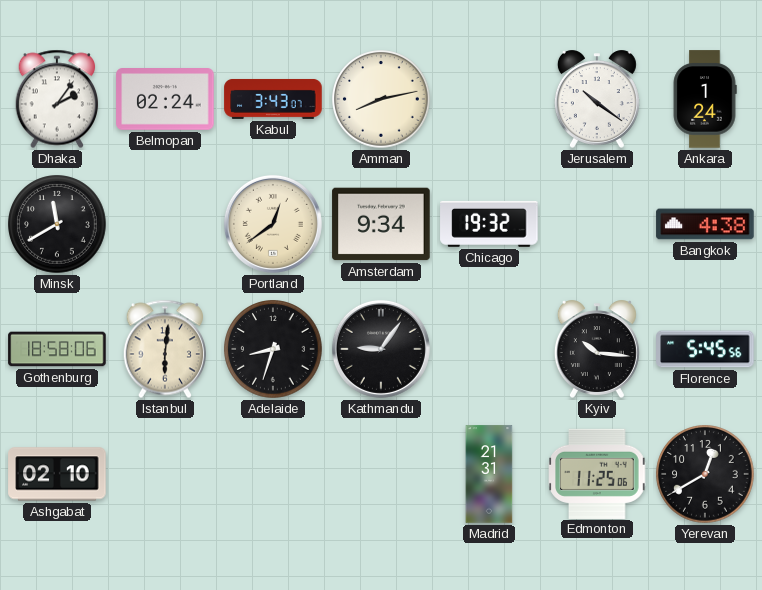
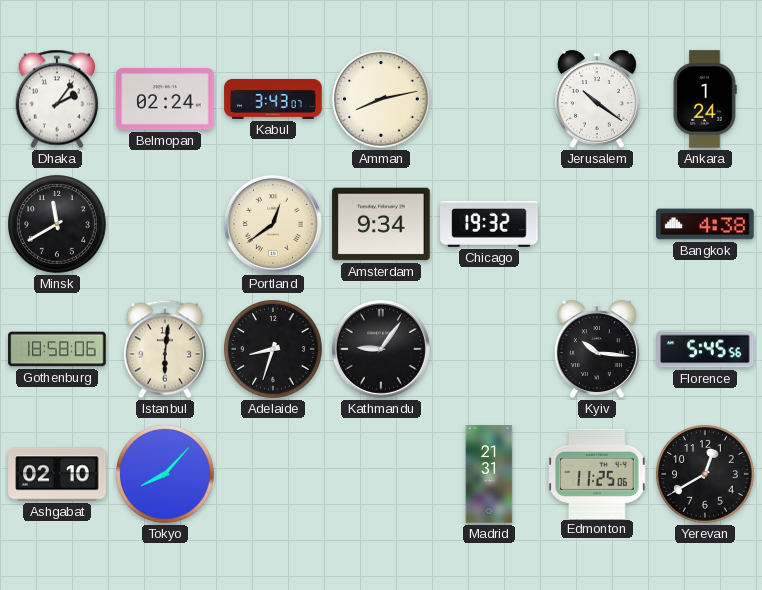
Tokyo: none -> 8:07 (165, 474)
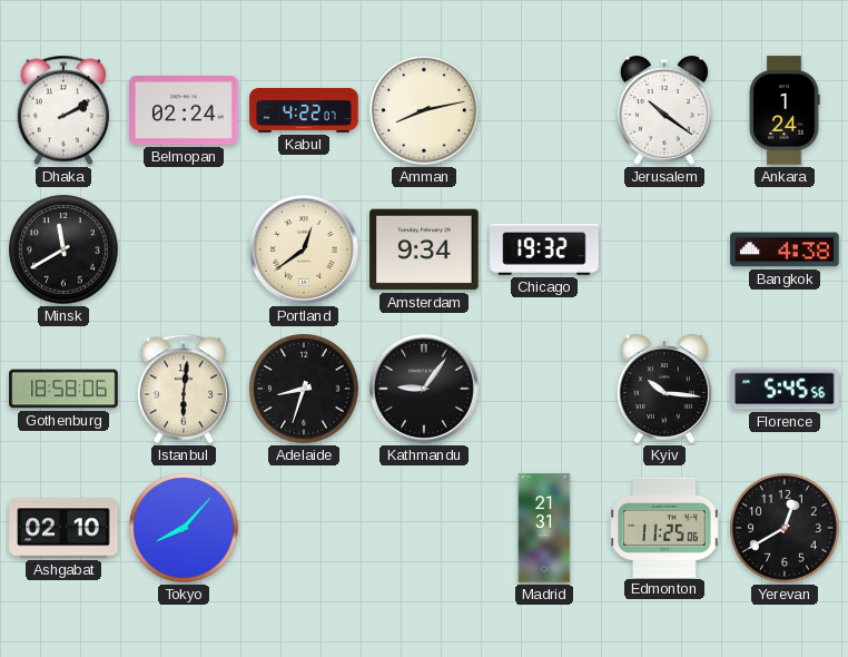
Dhaka: 2:06 -> 2:10 (62, 110)
Kabul: 3:43 -> 4:22 (304, 110)
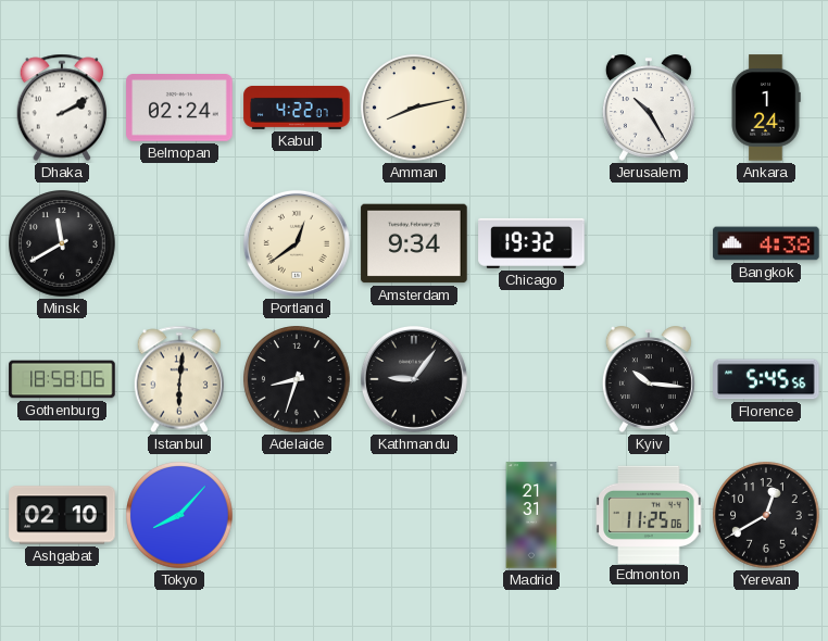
Jerusalem: 10:21 -> 10:25 (649, 108)
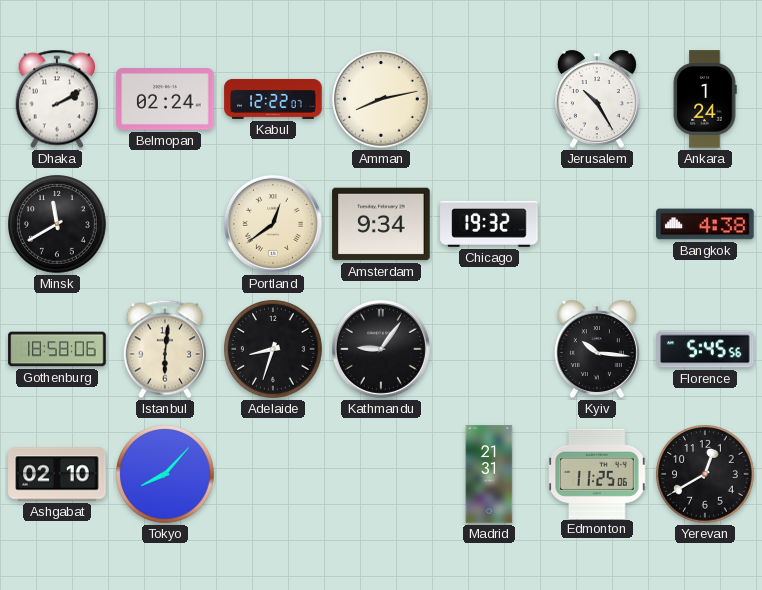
Kabul: 4:22 -> 12:22 (273, 99)
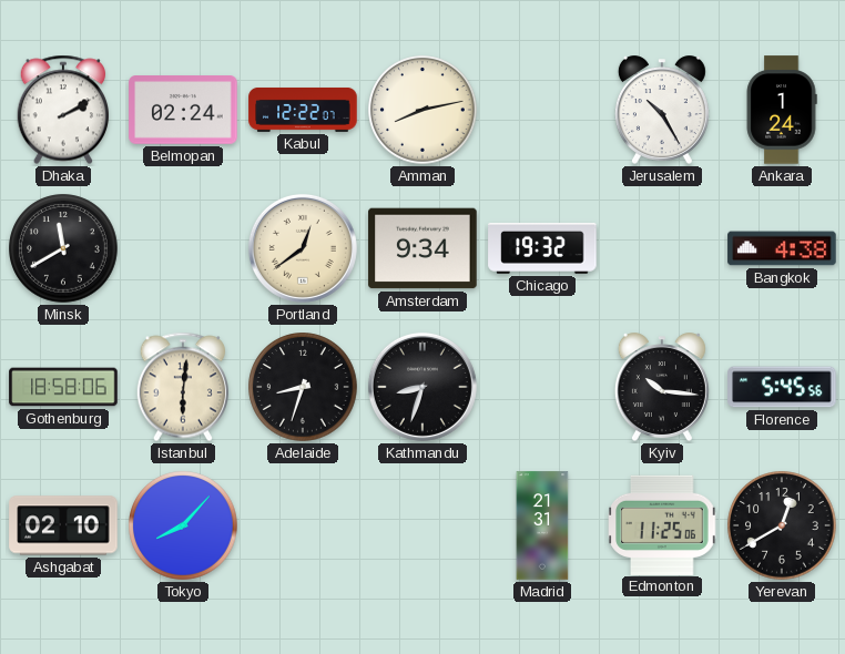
Kathmandu: 9:06 -> 8:33 (423, 387)
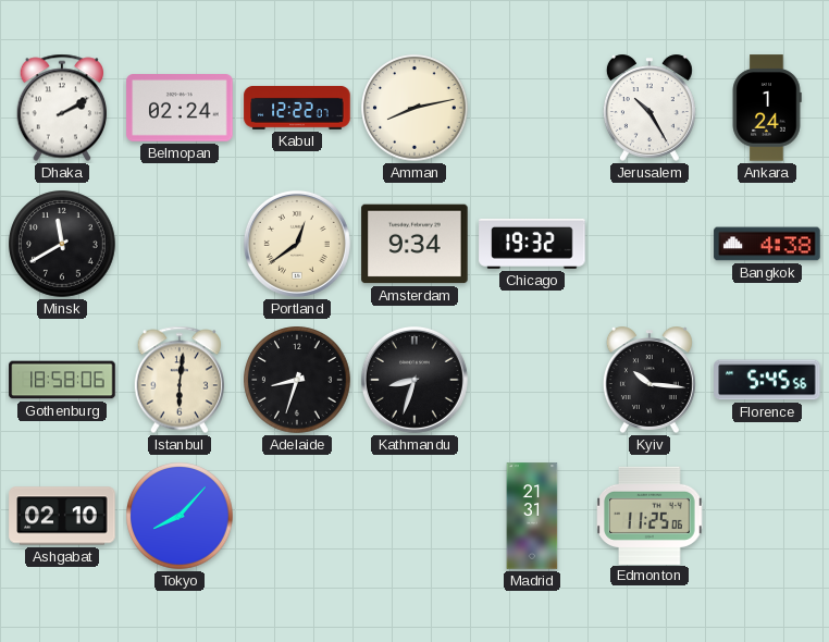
Yerevan: 12:40 -> none (782, 525)
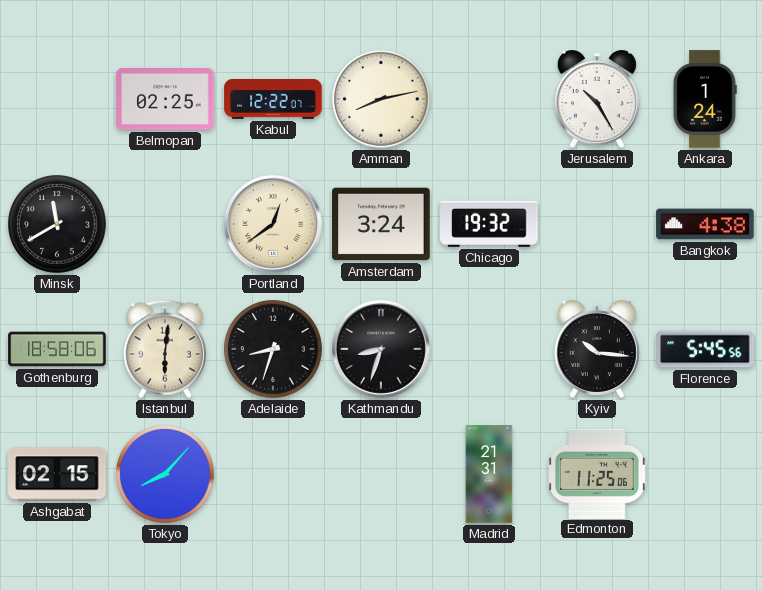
Dhaka: 2:10 -> none (61, 108)
Belmopan: 02:24 -> 02:25 (165, 99)
Amsterdam: 9:34 -> 3:24 (381, 224)
Ashgabat: 02:10 -> 02:15 (57, 474)
